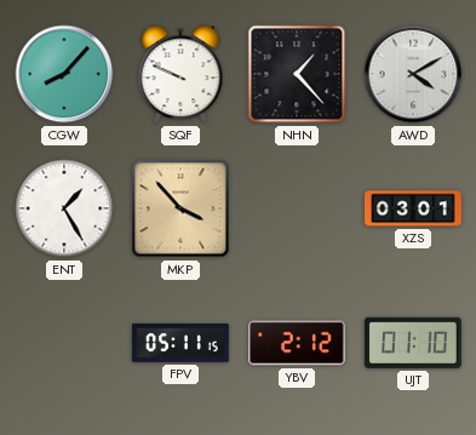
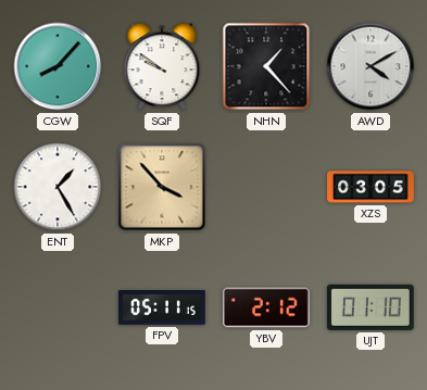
SQF: 9:49 -> 9:51 (162, 66)
XZS: 03:01 -> 03:05 (372, 187)
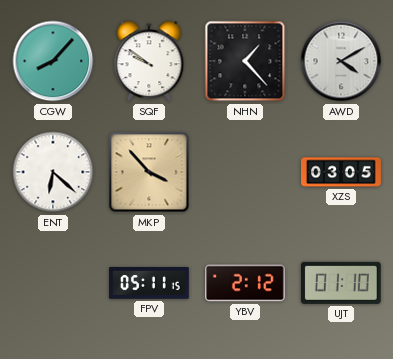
ENT: 1:25 -> 6:22 (53, 172)
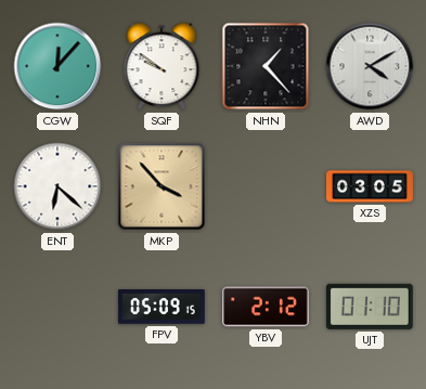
CGW: 8:07 -> 12:07 (57, 66)
FPV: 05:11 -> 05:09 (163, 307)
